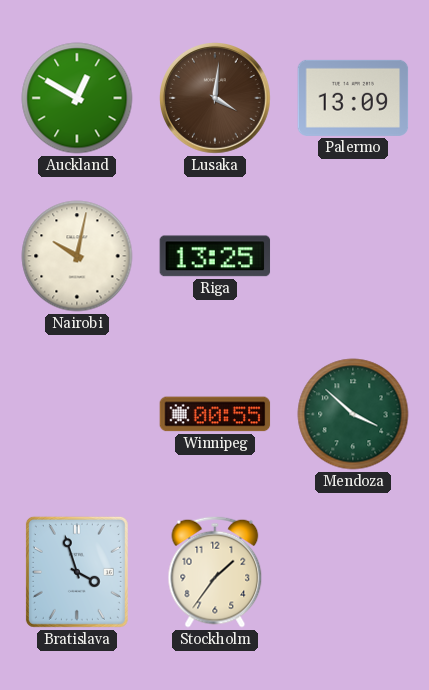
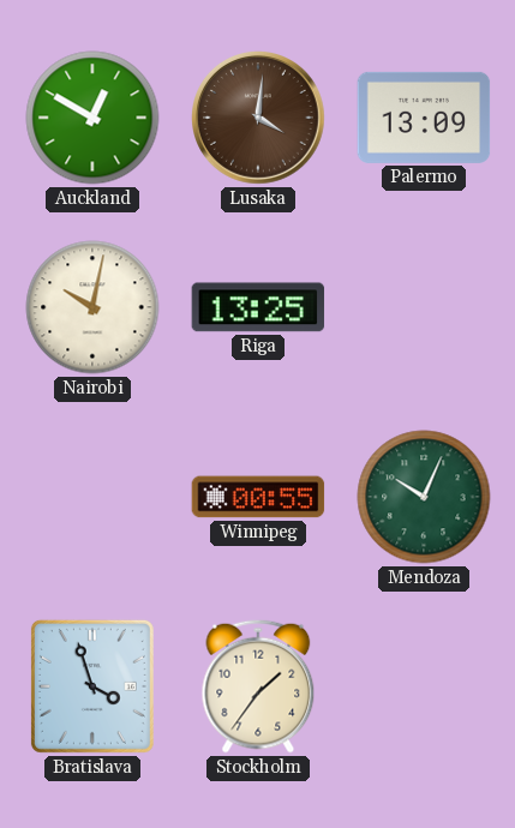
Mendoza: 3:52 -> 10:04 (424, 497)
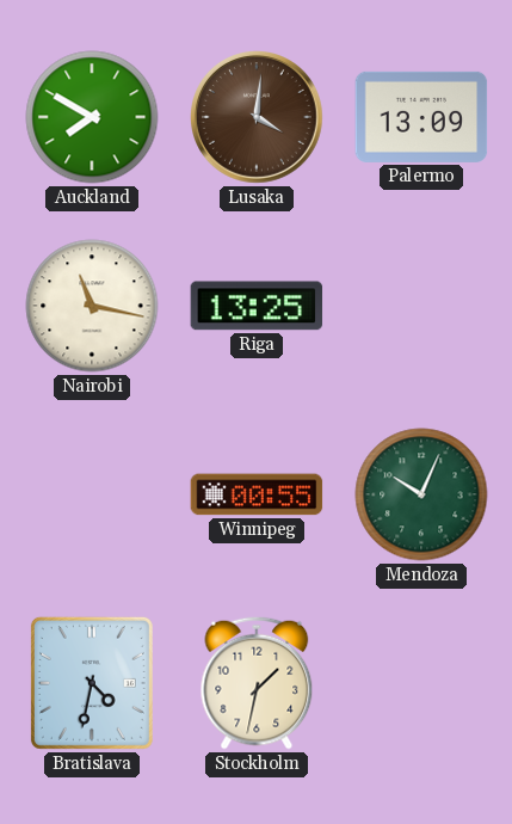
Auckland: 12:50 -> 7:50 (92, 117)
Nairobi: 10:02 -> 11:17 (92, 306)
Bratislava: 3:57 -> 4:32 (92, 683)
Stockholm: 1:36 -> 1:32 (257, 683)
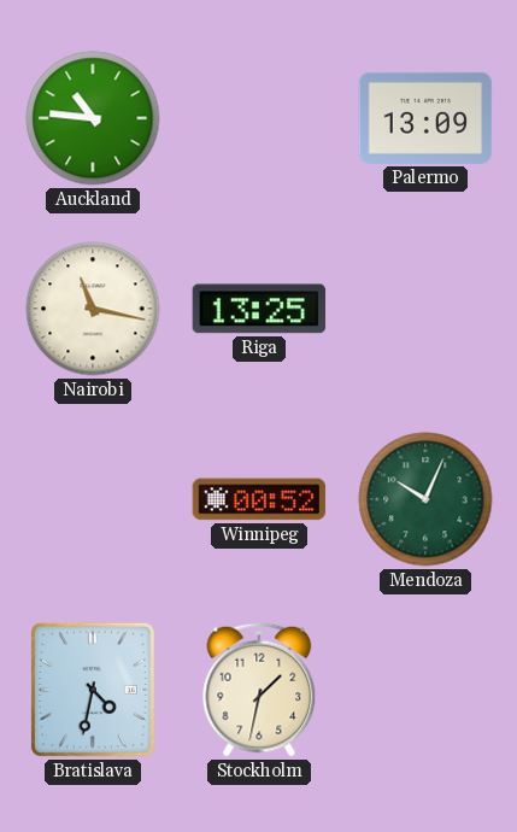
Auckland: 7:50 -> 10:46 (93, 118)
Lusaka: 4:01 -> none (258, 118)
Winnipeg: 00:55 -> 00:52 (259, 499)
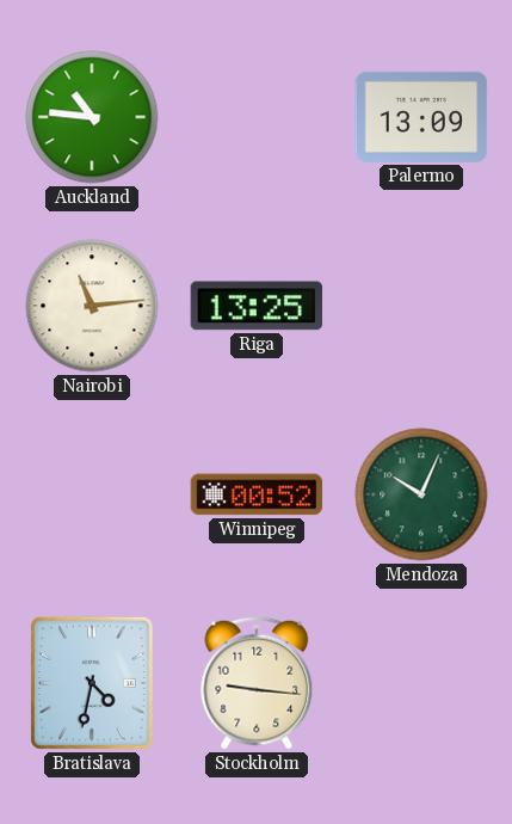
Nairobi: 11:17 -> 11:14 (92, 306)
Stockholm: 1:32 -> 9:16 (257, 683)
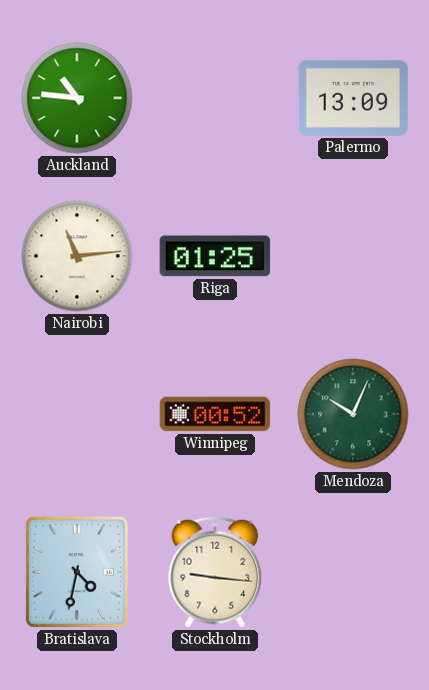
Riga: 13:25 -> 01:25 (215, 256)
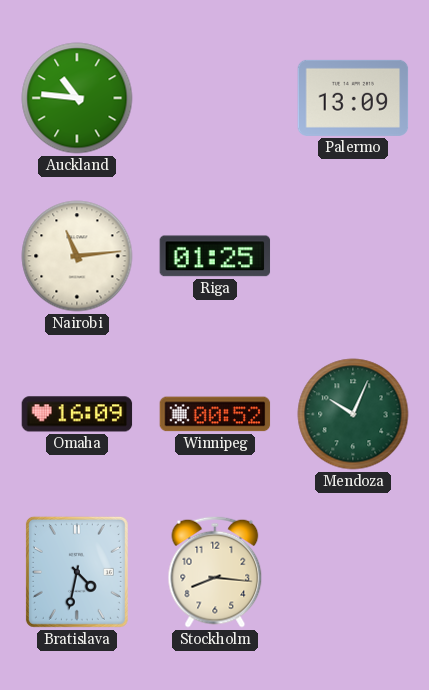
Omaha: none -> 16:09 (77, 414)
Stockholm: 9:16 -> 8:16 (215, 572)
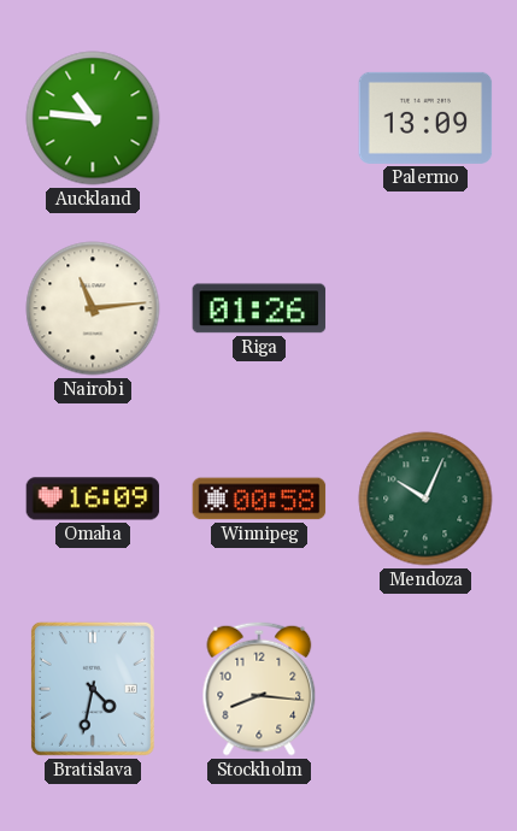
Riga: 01:25 -> 01:26 (259, 308)
Winnipeg: 00:52 -> 00:58 (259, 499)
